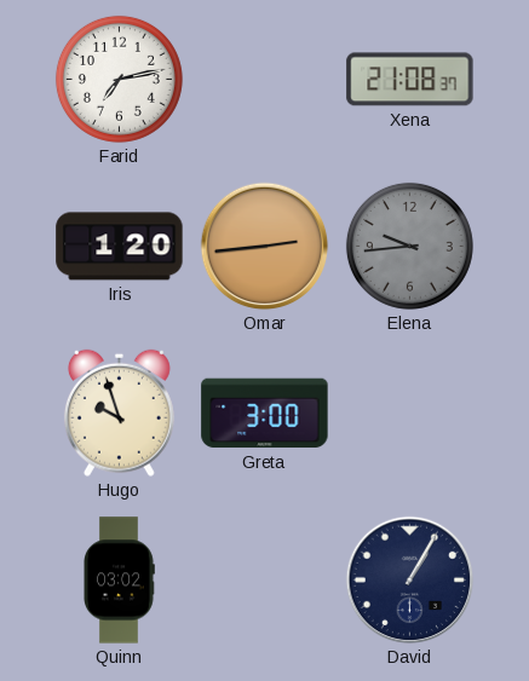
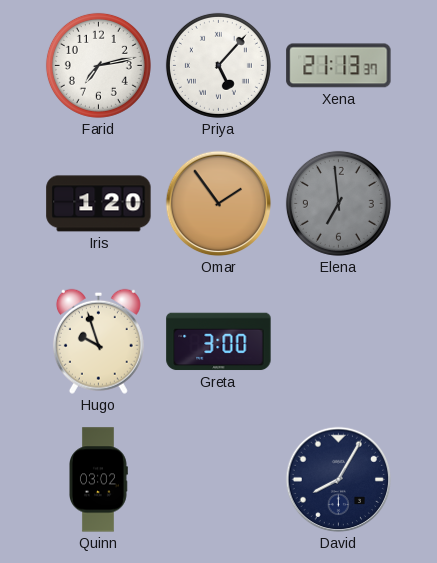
Priya: none -> 5:07 (218, 65)
Xena: 21:08 -> 21:13 (339, 66)
Omar: 2:44 -> 1:54 (219, 204)
Elena: 9:44 -> 6:59 (338, 203)
David: 1:05 -> 8:05 (339, 480)
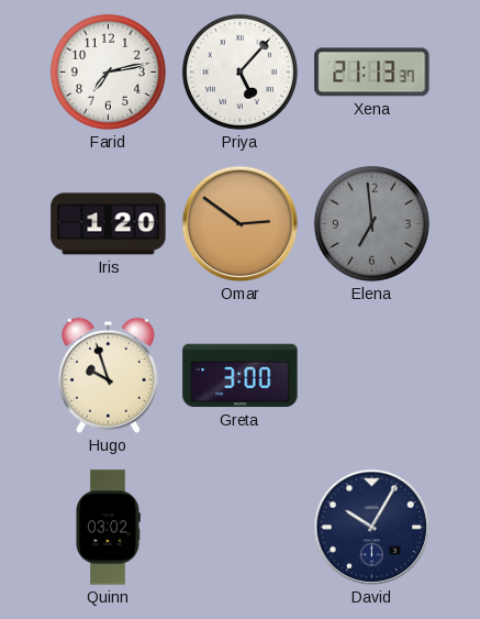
Omar: 1:54 -> 2:51 (241, 224)
David: 8:05 -> 10:05 (372, 528)
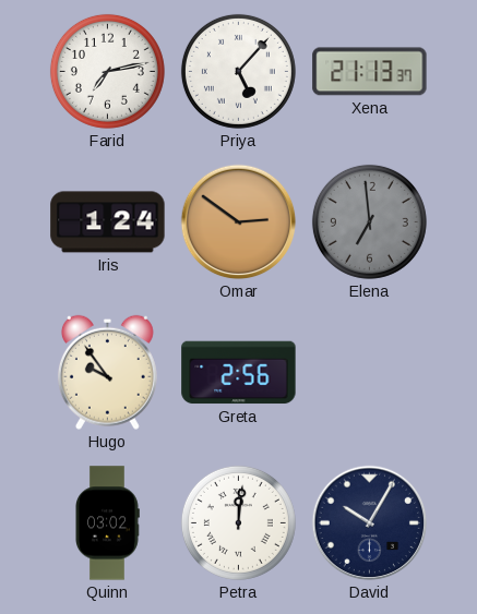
Iris: 1:20 -> 1:24 (108, 222)
Hugo: 9:57 -> 9:54 (107, 372)
Greta: 3:00 -> 2:56 (239, 373)
Petra: none -> 12:01 (238, 522)
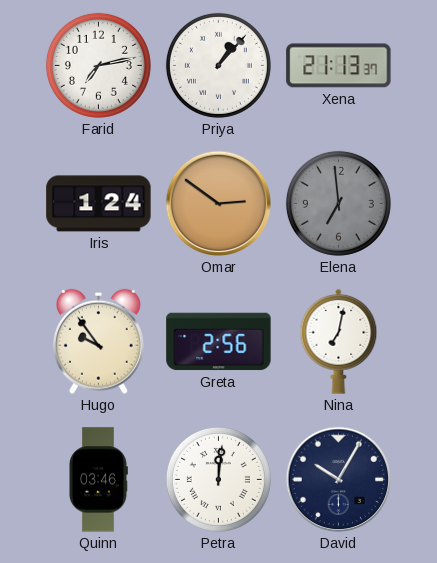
Priya: 5:07 -> 1:07 (218, 65)
Nina: none -> 7:02 (339, 341)
Quinn: 03:02 -> 03:46 (98, 480)
